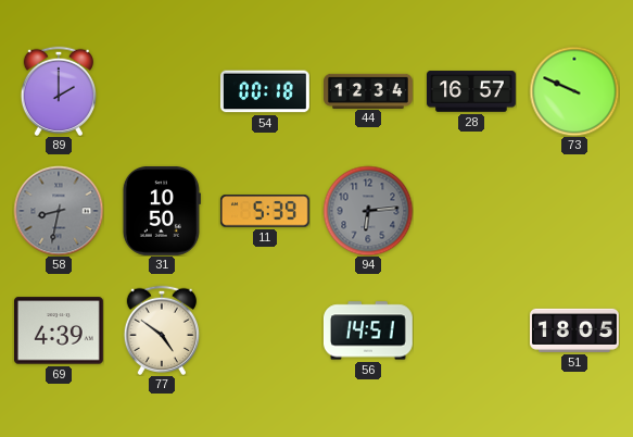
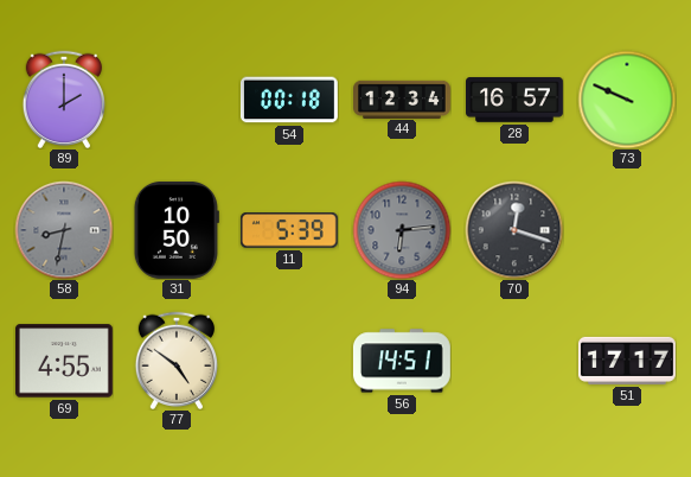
70: none -> 12:18 (514, 230)
69: 4:39 -> 4:55 (64, 361)
51: 18:05 -> 17:17 (627, 361)
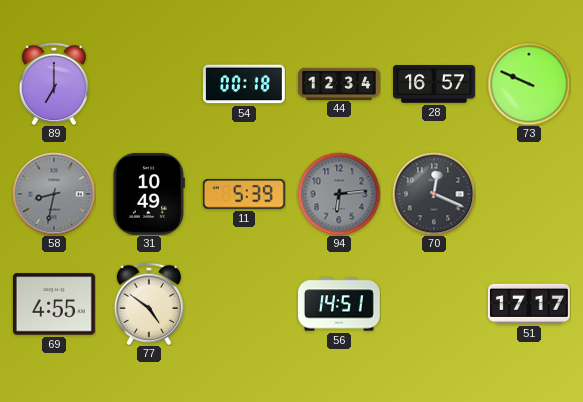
89: 2:00 -> 7:00 (53, 84)
31: 10:50 -> 10:49 (149, 194)
70: 12:18 -> 12:19 (434, 194)
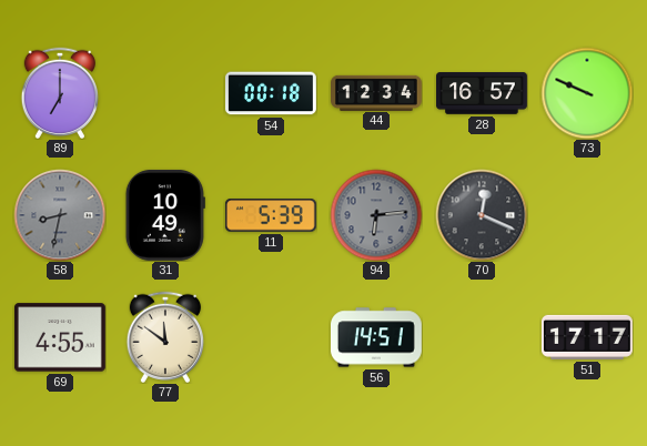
77: 4:51 -> 11:51 (164, 337)
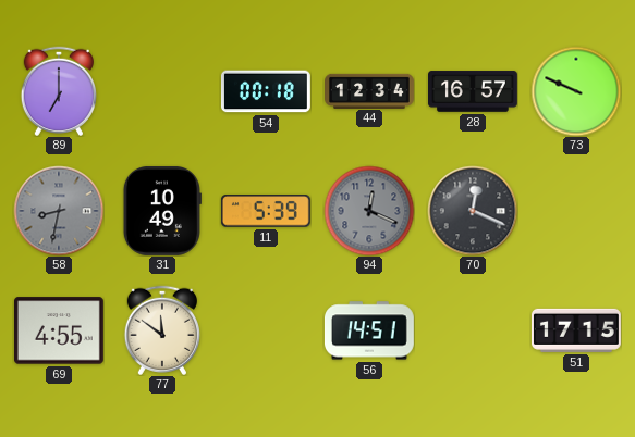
94: 6:14 -> 12:19 (369, 211)
51: 17:17 -> 17:15 (576, 330)
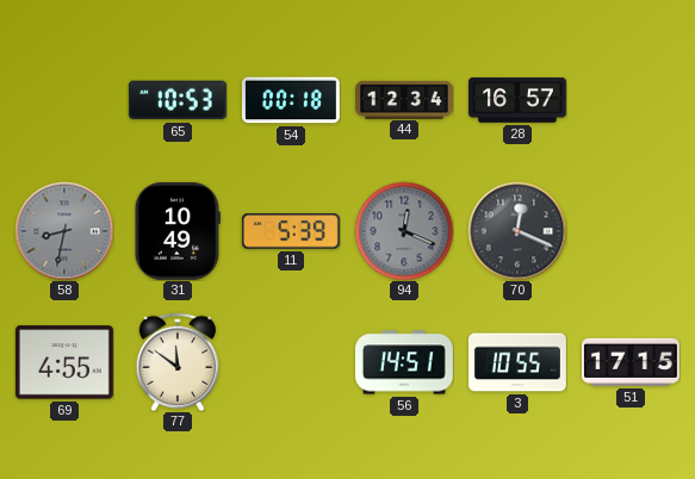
89: 7:00 -> none (58, 91)
65: none -> 10:53 (178, 100)
73: 9:49 -> none (576, 91)
3: none -> 10:55 (517, 362)
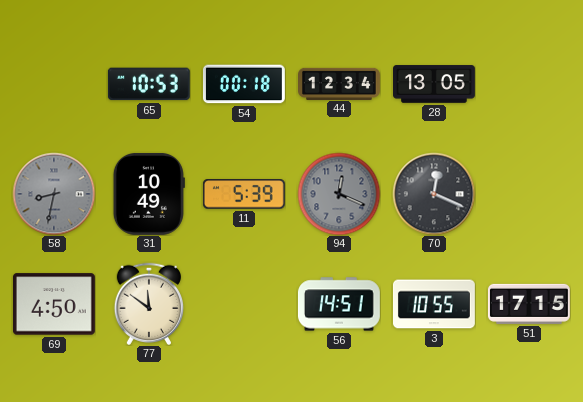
28: 16:57 -> 13:05 (435, 84)
69: 4:55 -> 4:50 (54, 304)
